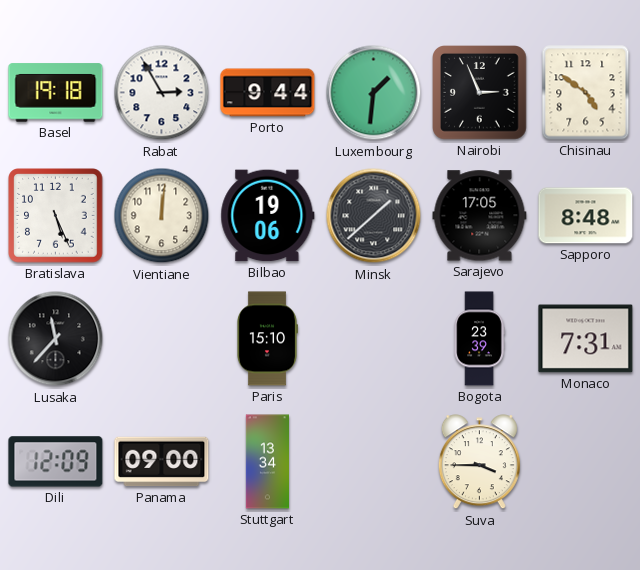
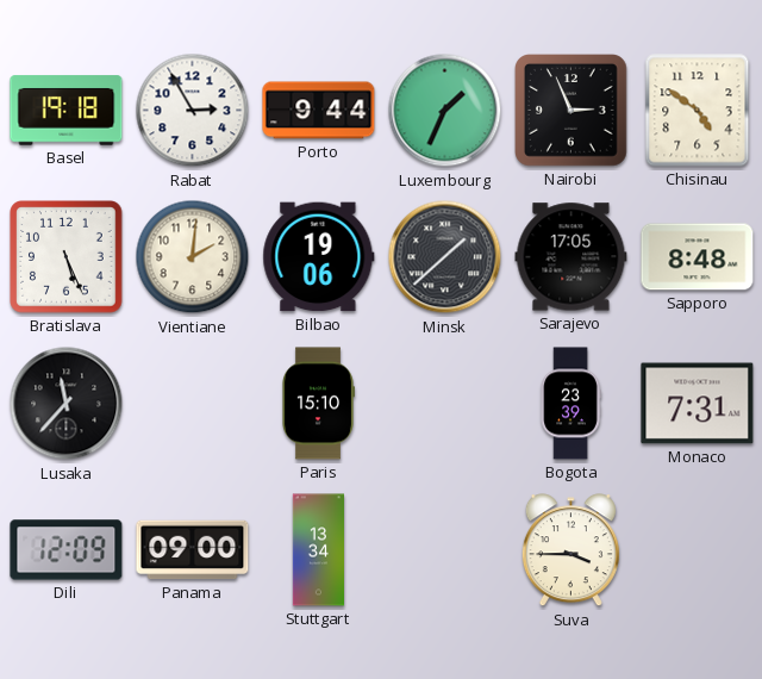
Luxembourg: 1:31 -> 1:34 (445, 111)
Vientiane: 12:01 -> 2:01 (193, 257)
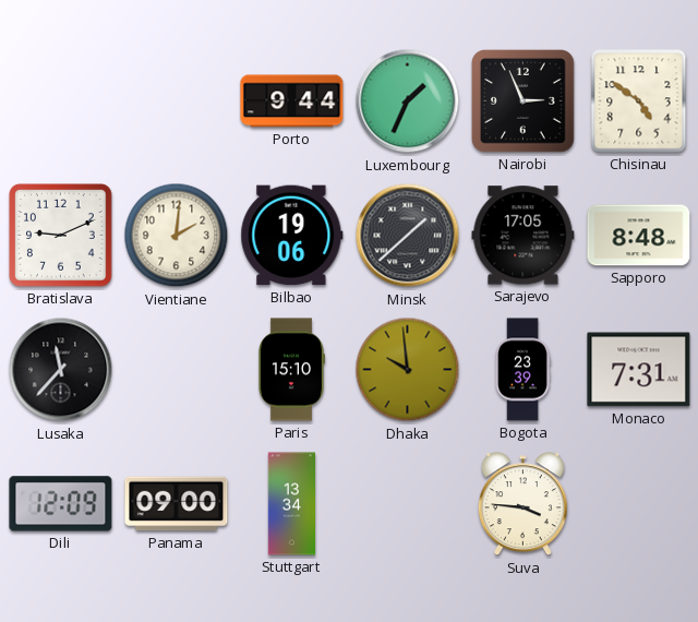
Basel: 19:18 -> none (67, 111)
Rabat: 2:55 -> none (193, 111)
Bratislava: 5:26 -> 9:11 (61, 236)
Dhaka: none -> 9:59 (408, 370)
Suva: 3:45 -> 3:46 (522, 504)
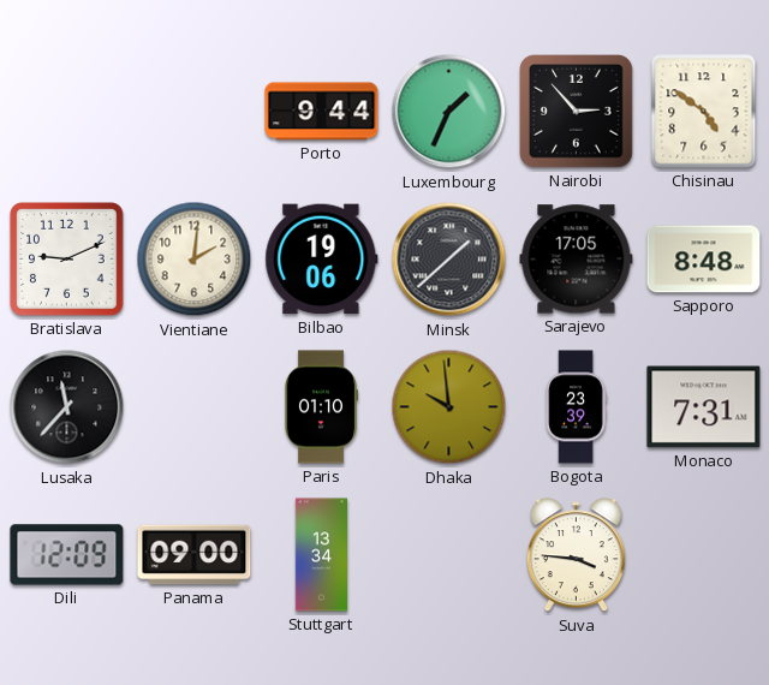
Nairobi: 2:56 -> 2:53 (577, 112)
Paris: 15:10 -> 01:10 (322, 407)
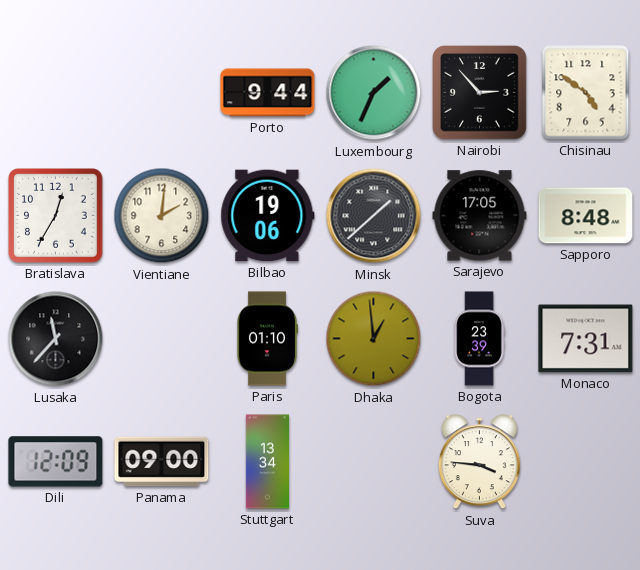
Bratislava: 9:11 -> 12:35 (56, 216)
Dhaka: 9:59 -> 12:59 (374, 339)
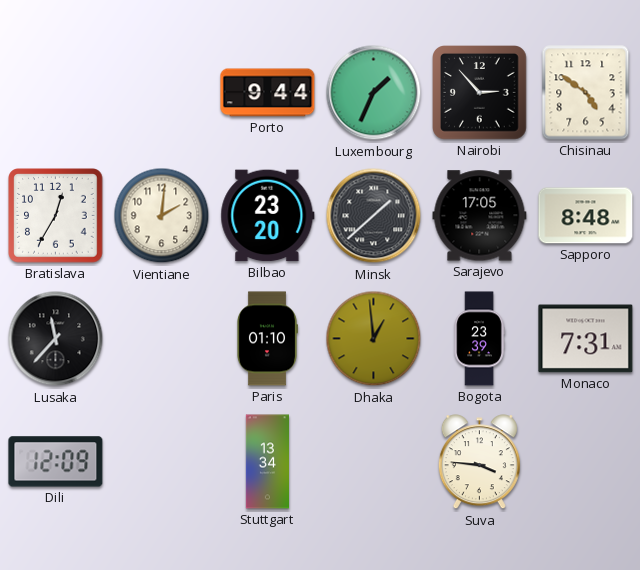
Bilbao: 19:06 -> 23:20 (268, 216)
Panama: 09:00 -> none (162, 462)
